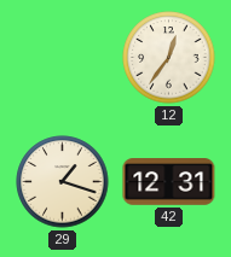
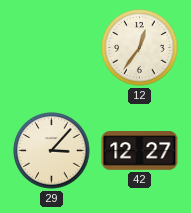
29: 1:18 -> 3:07 (52, 151)
42: 12:31 -> 12:27 (140, 151)
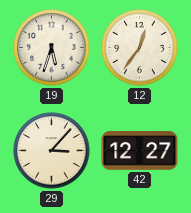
19: none -> 5:33 (52, 48)
